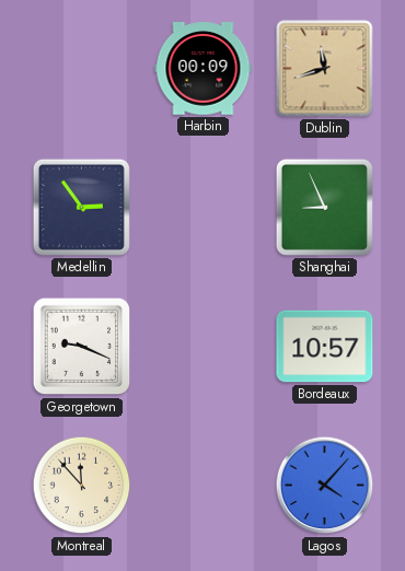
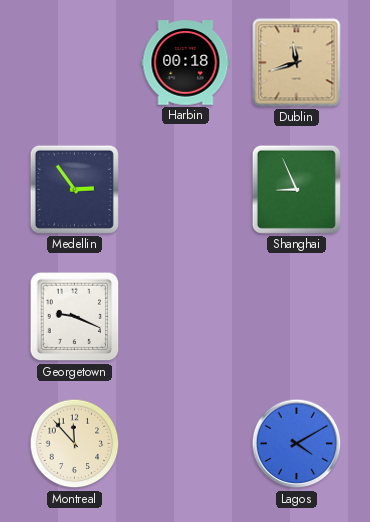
Harbin: 00:09 -> 00:18 (186, 63)
Bordeaux: 10:57 -> none (325, 347)
Lagos: 4:07 -> 4:10 (297, 444)
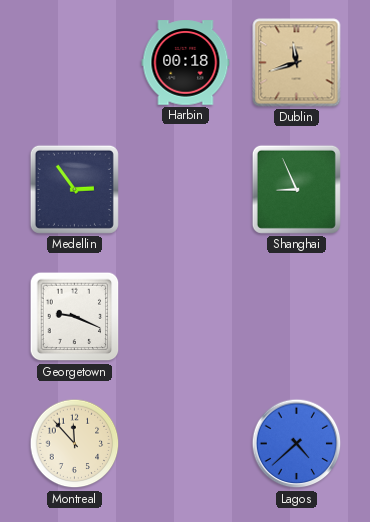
Lagos: 4:10 -> 4:38 (297, 444)
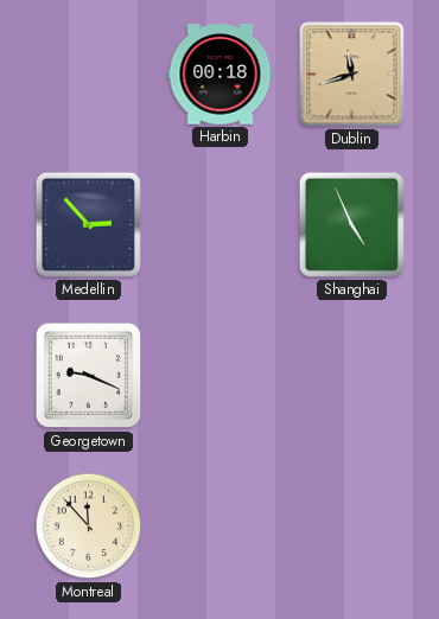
Medellin: 2:54 -> 2:53 (88, 224)
Shanghai: 8:56 -> 4:56 (351, 224)
Lagos: 4:38 -> none (297, 444)
